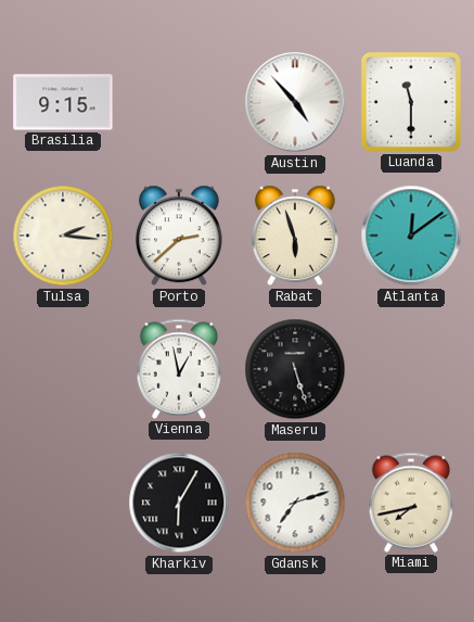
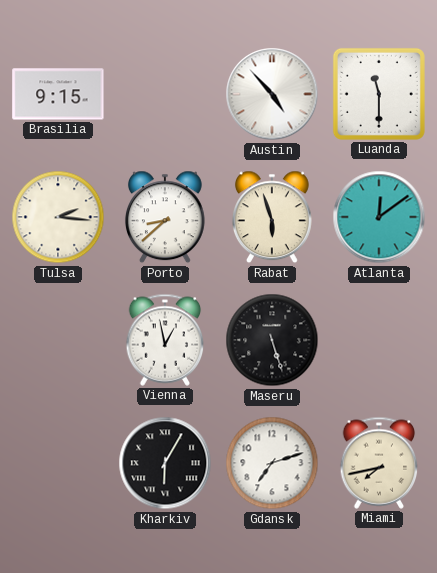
Porto: 2:38 -> 8:38 (165, 217)
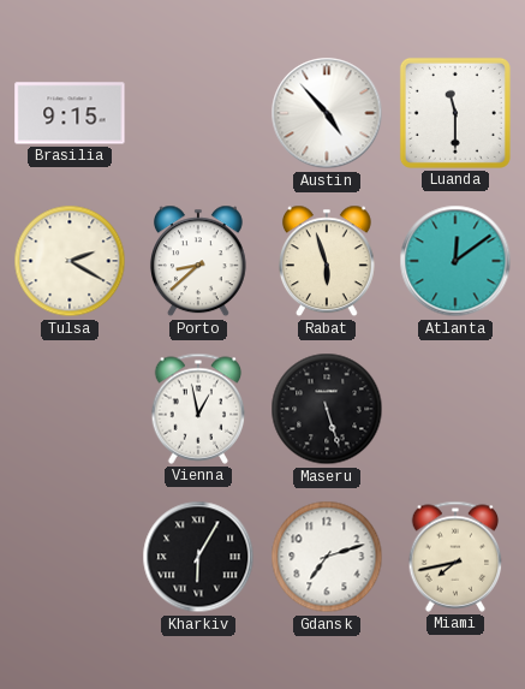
Tulsa: 2:16 -> 2:20 (70, 261)
